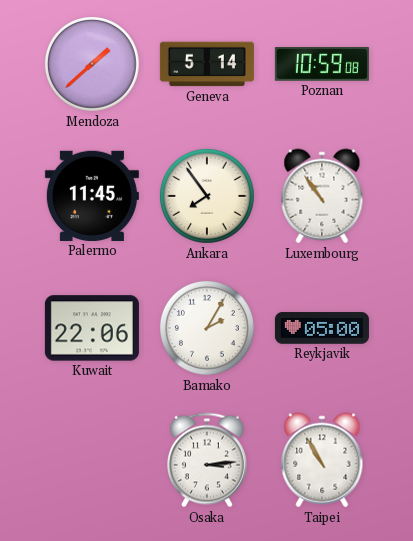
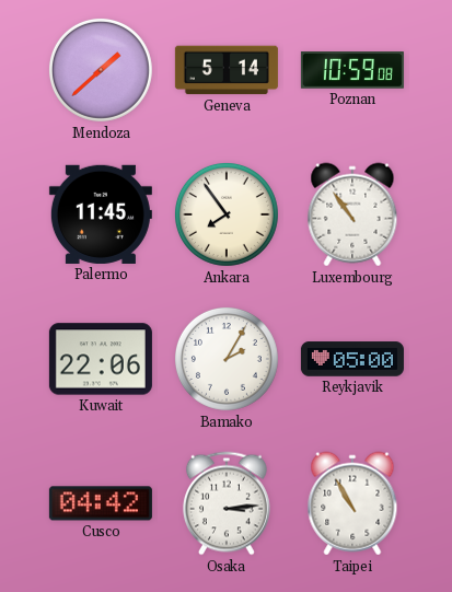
Cusco: none -> 04:42 (101, 503)
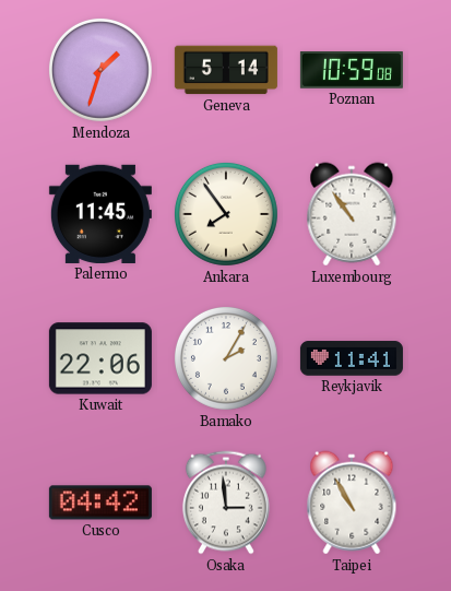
Mendoza: 1:38 -> 1:33 (100, 70)
Reykjavik: 05:00 -> 11:41 (352, 358)
Osaka: 3:14 -> 2:59 (226, 503)
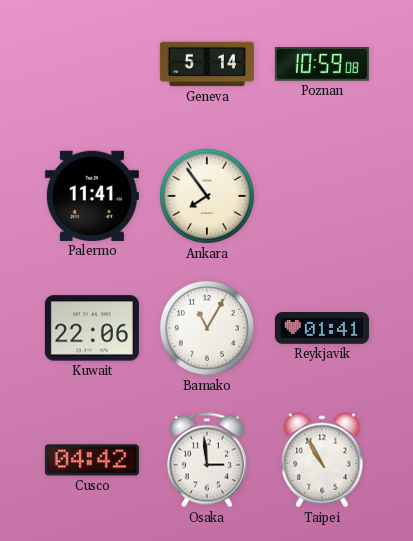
Mendoza: 1:33 -> none (100, 70)
Palermo: 11:45 -> 11:41 (92, 196)
Luxembourg: 10:54 -> none (352, 214)
Bamako: 2:05 -> 11:05 (207, 328)
Reykjavik: 11:41 -> 01:41 (322, 328)
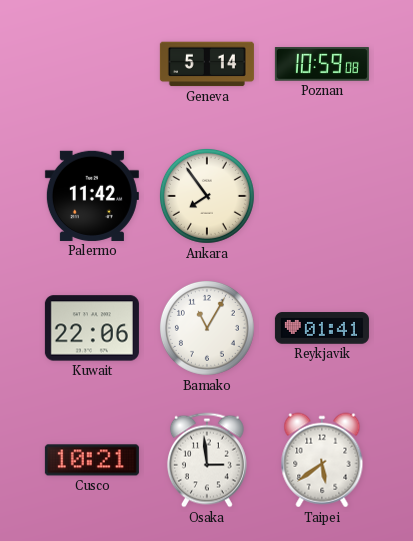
Palermo: 11:41 -> 11:42 (92, 196)
Cusco: 04:42 -> 10:21 (92, 460)
Taipei: 10:55 -> 5:39 (322, 460)
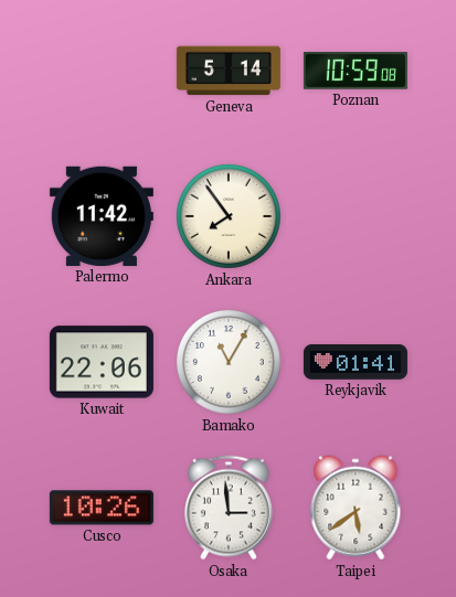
Cusco: 10:21 -> 10:26 (102, 508)
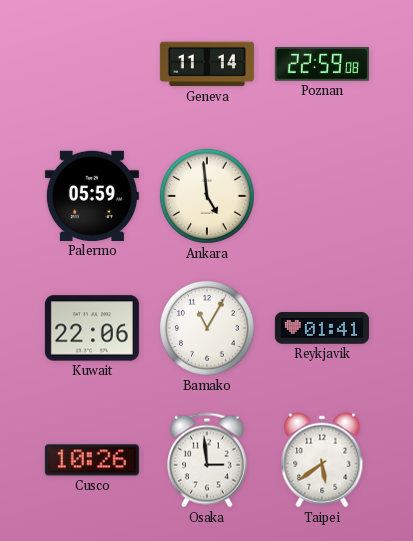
Geneva: 5:14 -> 11:14 (207, 64)
Poznan: 10:59 -> 22:59 (322, 64)
Palermo: 11:42 -> 05:59 (92, 196)
Ankara: 7:54 -> 4:59 (207, 196)
